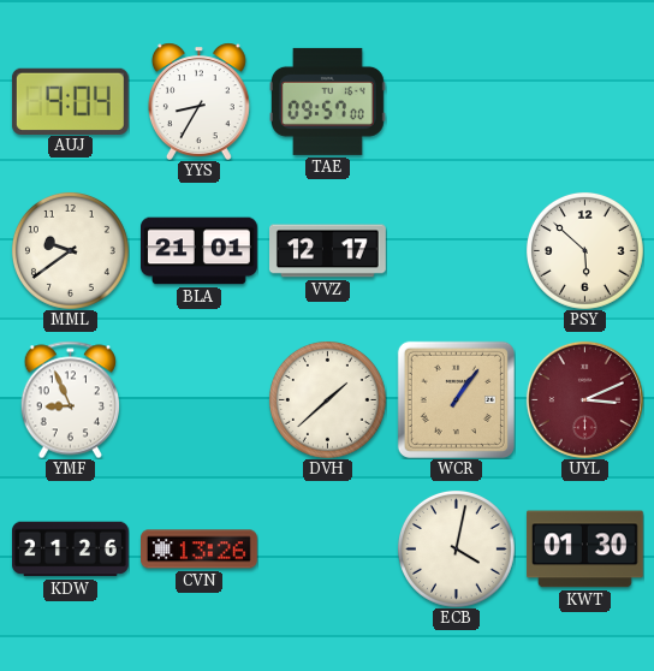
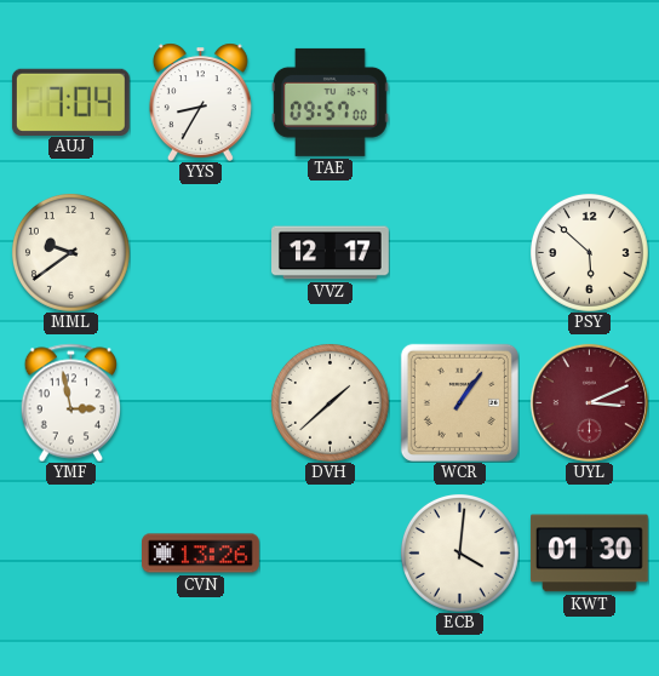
AUJ: 9:04 -> 7:04 (70, 102)
BLA: 21:01 -> none (200, 251)
YMF: 8:56 -> 2:58 (70, 402)
KDW: 21:26 -> none (71, 550)
ECB: 4:02 -> 4:01 (459, 552)
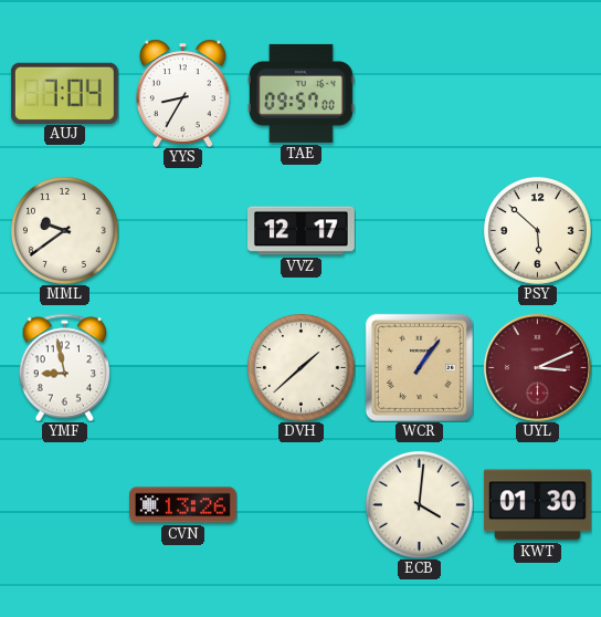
YMF: 2:58 -> 8:58 (64, 367)
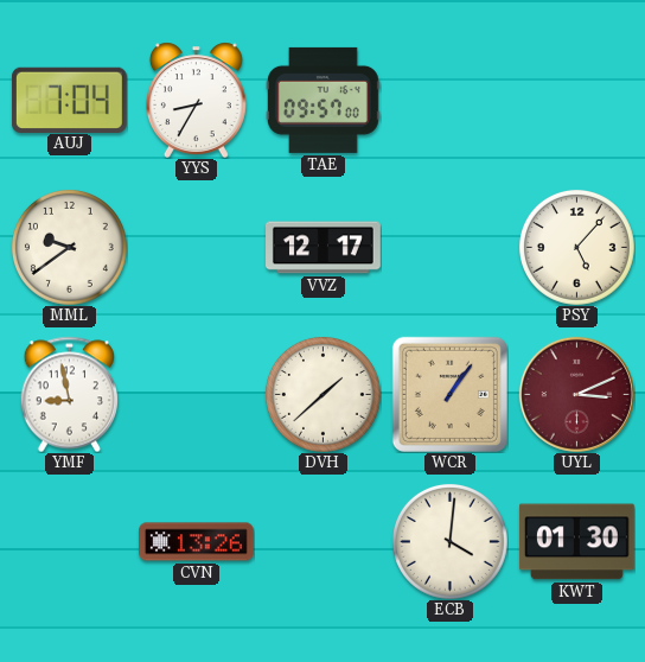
PSY: 5:52 -> 5:07 (576, 247)
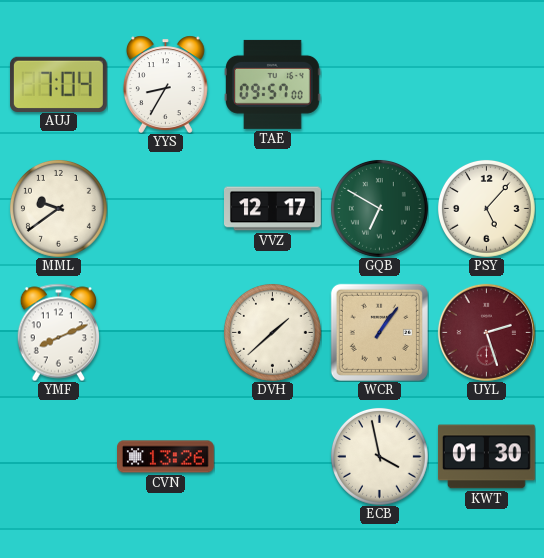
GQB: none -> 6:50 (379, 208)
YMF: 8:58 -> 8:11 (58, 332)
UYL: 3:11 -> 2:27 (486, 332)
ECB: 4:01 -> 3:58 (379, 456)
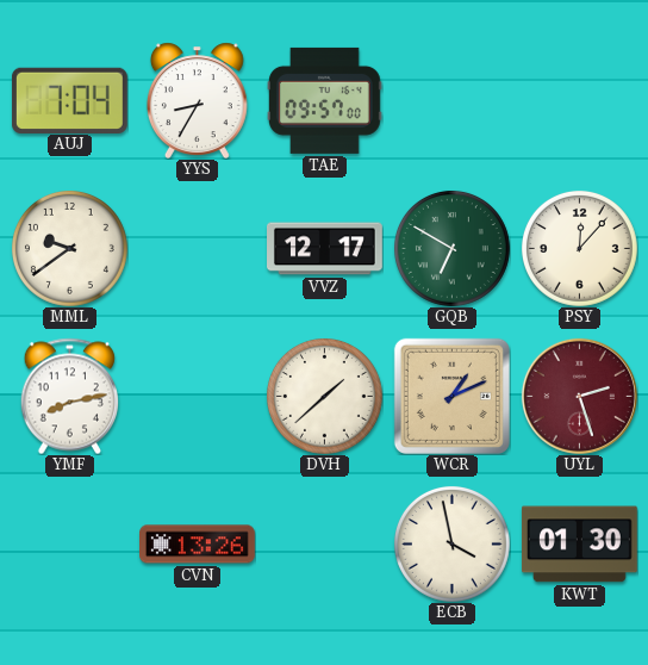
PSY: 5:07 -> 12:07 (579, 248)
YMF: 8:11 -> 8:13 (69, 396)
WCR: 1:06 -> 1:11 (451, 396)
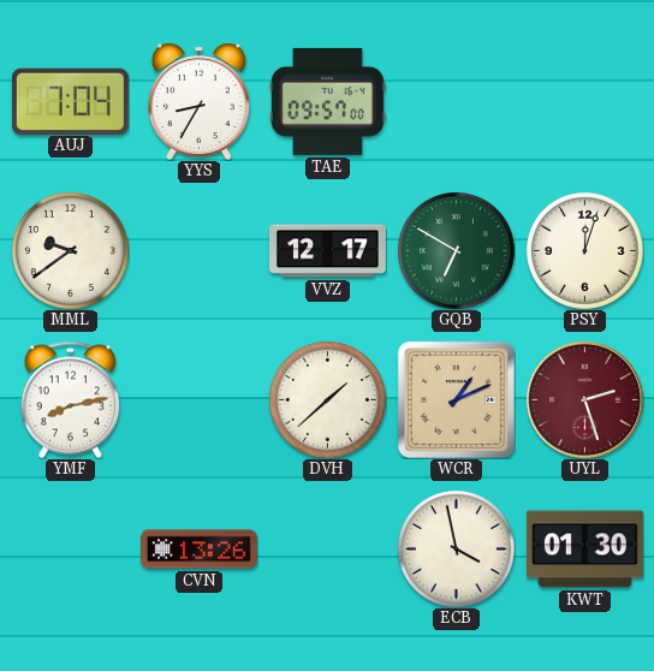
PSY: 12:07 -> 12:03 (584, 250)
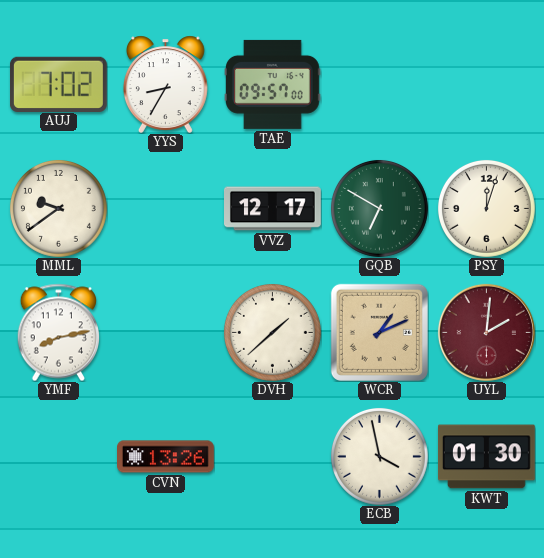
AUJ: 7:04 -> 7:02 (58, 84)
UYL: 2:27 -> 2:01 (486, 332)
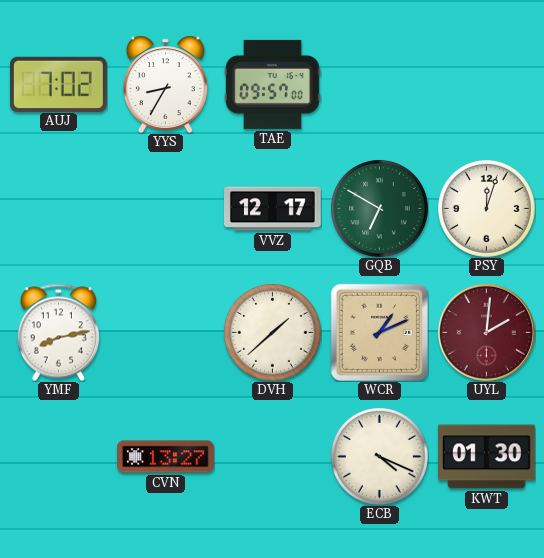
MML: 9:39 -> none (58, 208)
CVN: 13:26 -> 13:27 (166, 457)
ECB: 3:58 -> 4:19 (379, 456)
